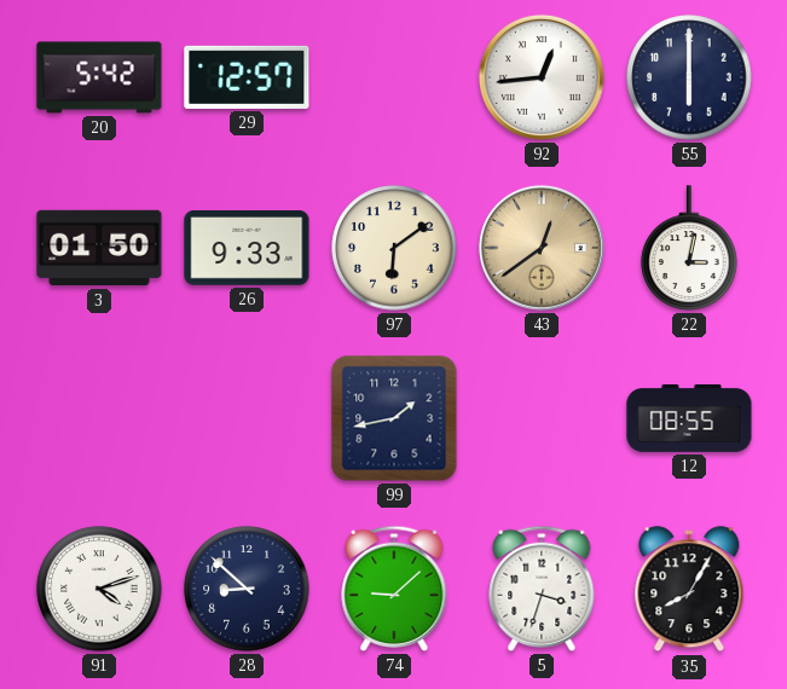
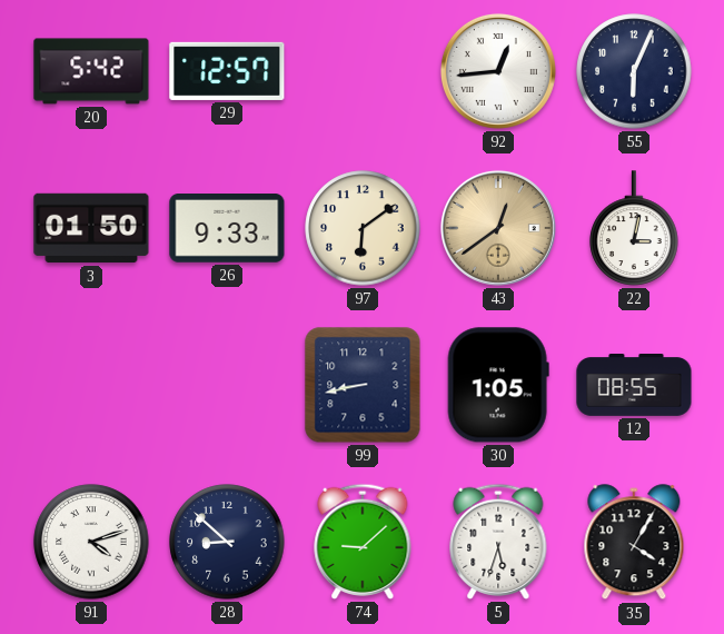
55: 6:00 -> 6:04 (634, 71)
99: 1:43 -> 8:43 (363, 385)
30: none -> 1:05 (498, 385)
5: 3:33 -> 5:33 (498, 542)
35: 8:05 -> 4:05 (634, 543)
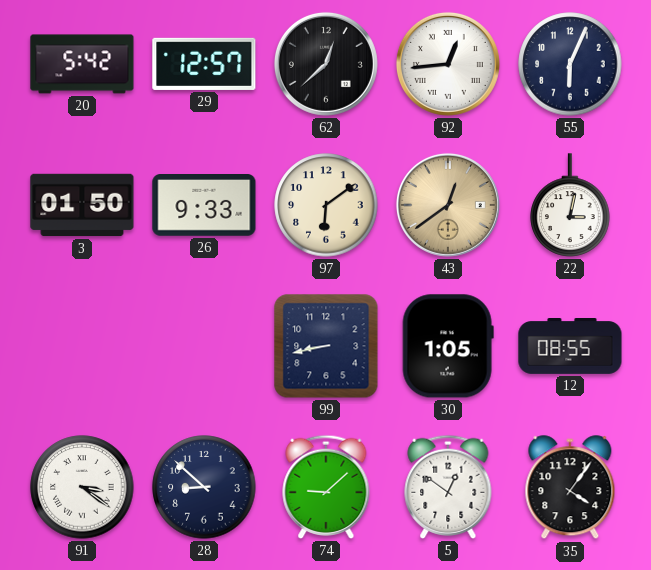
62: none -> 12:38 (326, 64)
91: 4:12 -> 3:21 (82, 487)
5: 5:33 -> 12:51 (448, 487)
35: 4:05 -> 4:06 (570, 488)
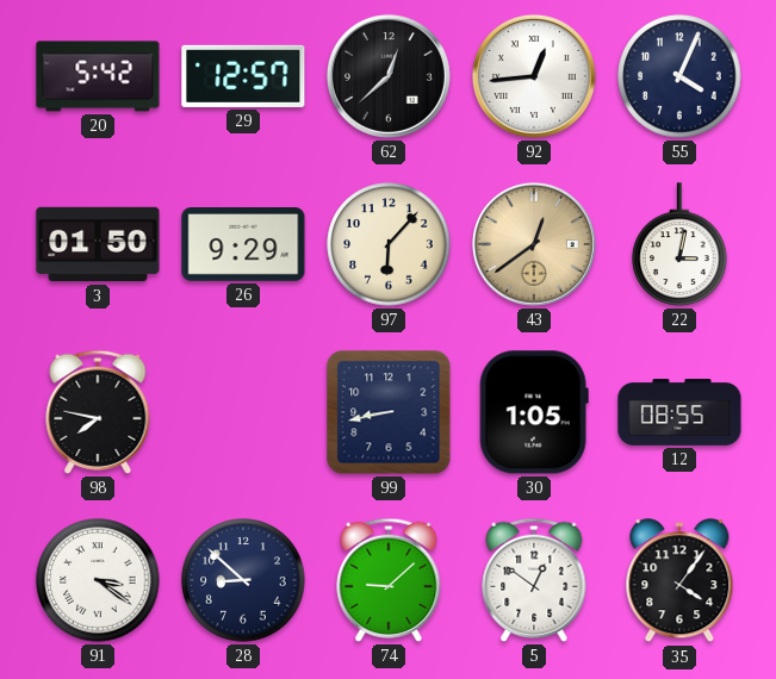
55: 6:04 -> 4:04 (679, 76)
26: 9:33 -> 9:29 (243, 245)
97: 6:09 -> 6:07 (389, 244)
98: none -> 7:47 (98, 412)
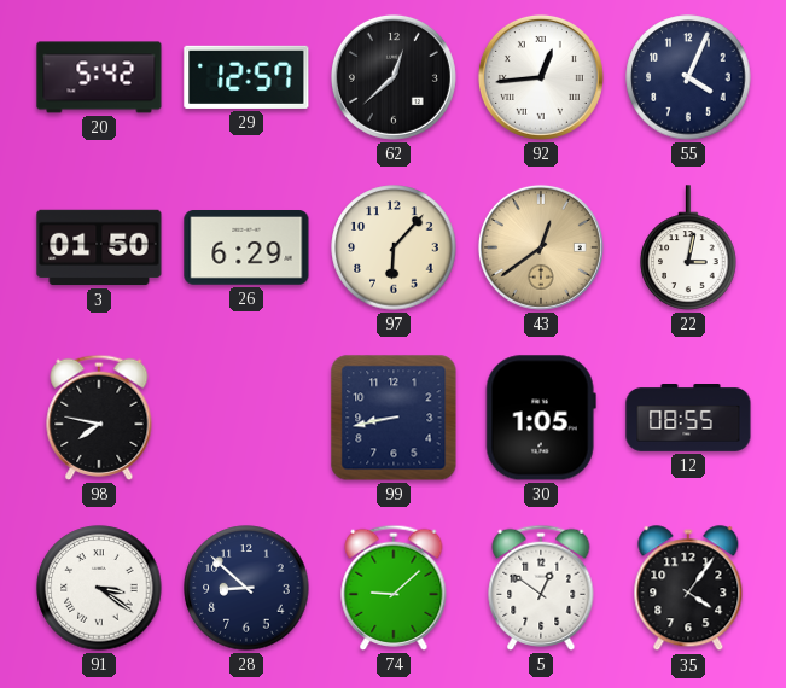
26: 9:29 -> 6:29 (246, 249)
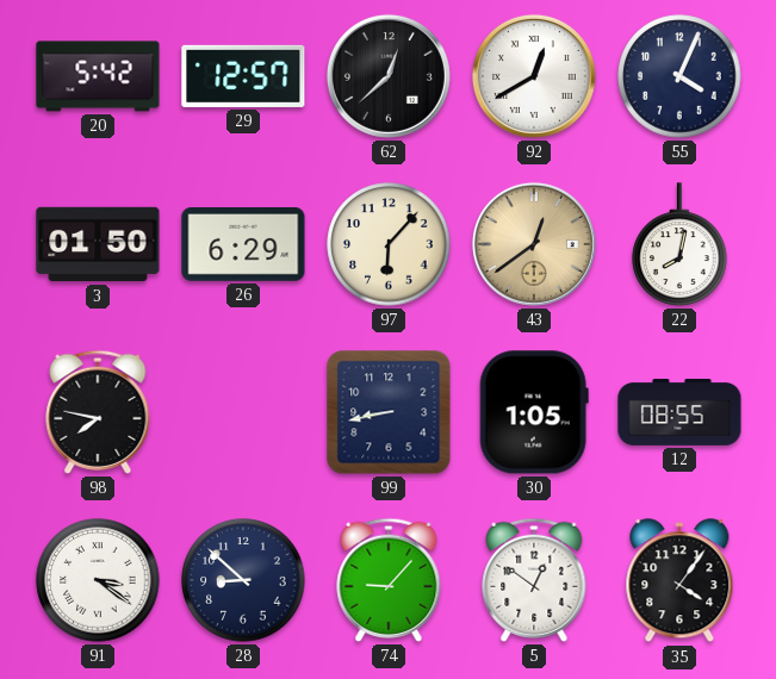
92: 12:44 -> 12:40 (534, 76)
22: 3:02 -> 8:02 (679, 244)
74: 9:08 -> 9:07 (389, 580)
